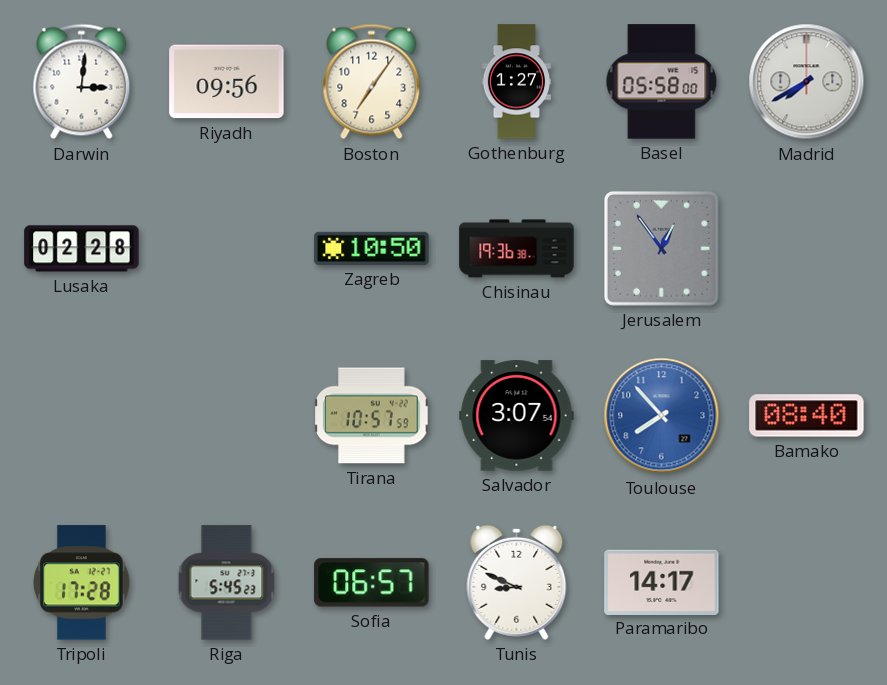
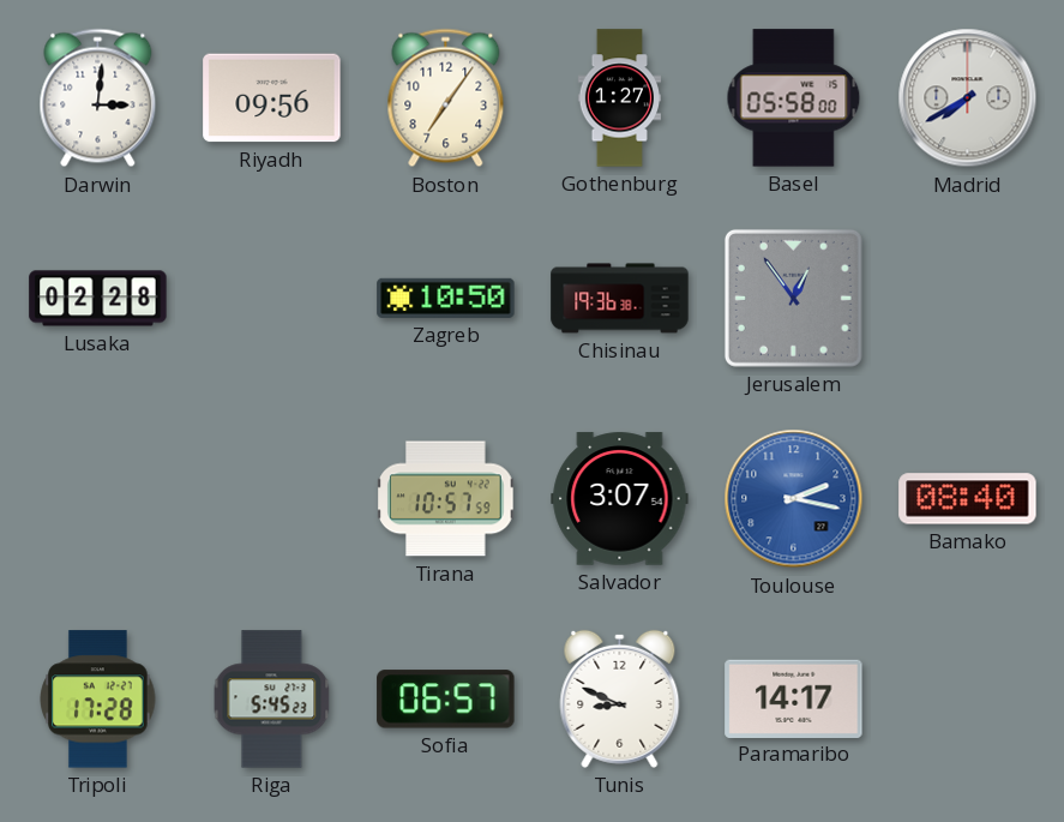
Toulouse: 7:53 -> 2:17 (794, 499)
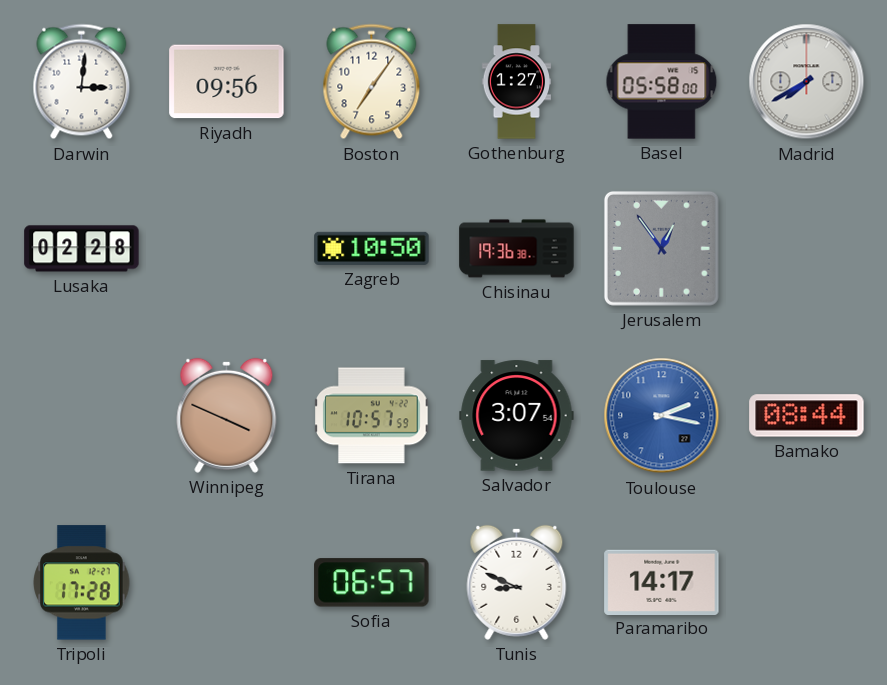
Winnipeg: none -> 3:49 (227, 415)
Bamako: 08:40 -> 08:44 (807, 416)
Riga: 5:45 -> none (272, 700)
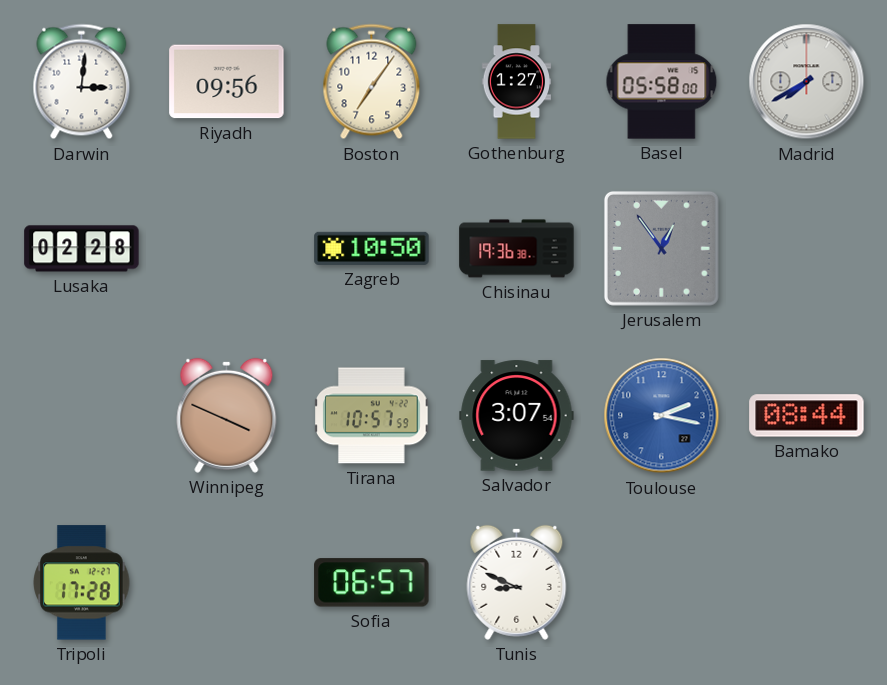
Paramaribo: 14:17 -> none (662, 582)
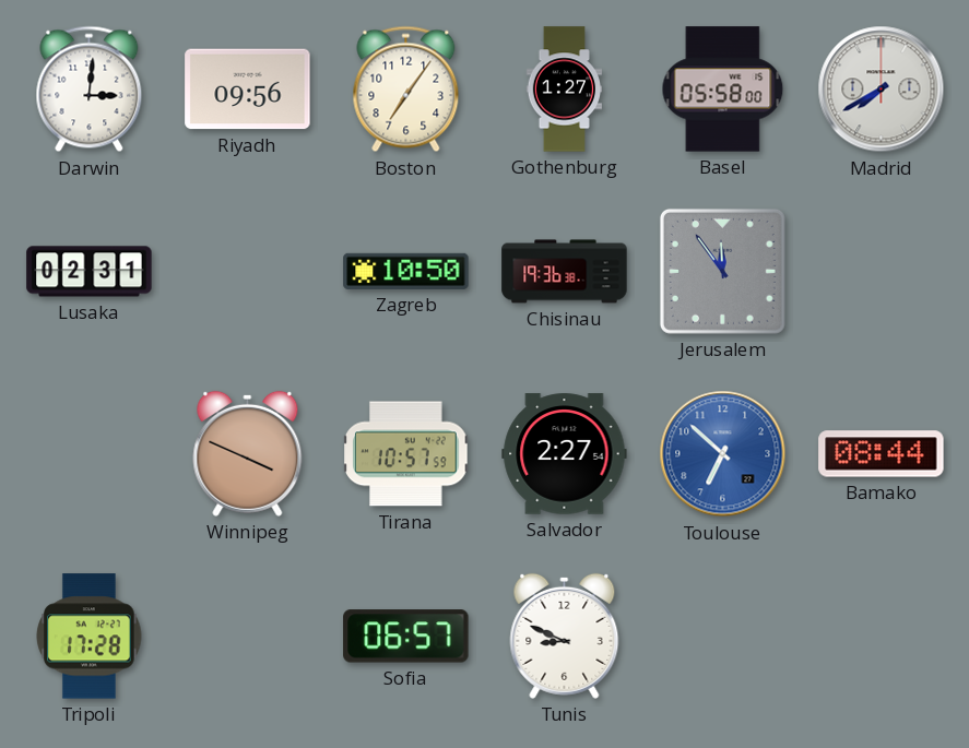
Lusaka: 02:28 -> 02:31 (90, 272)
Jerusalem: 12:54 -> 11:54 (722, 271)
Salvador: 3:07 -> 2:27 (565, 454)
Toulouse: 2:17 -> 6:52 (723, 454)
